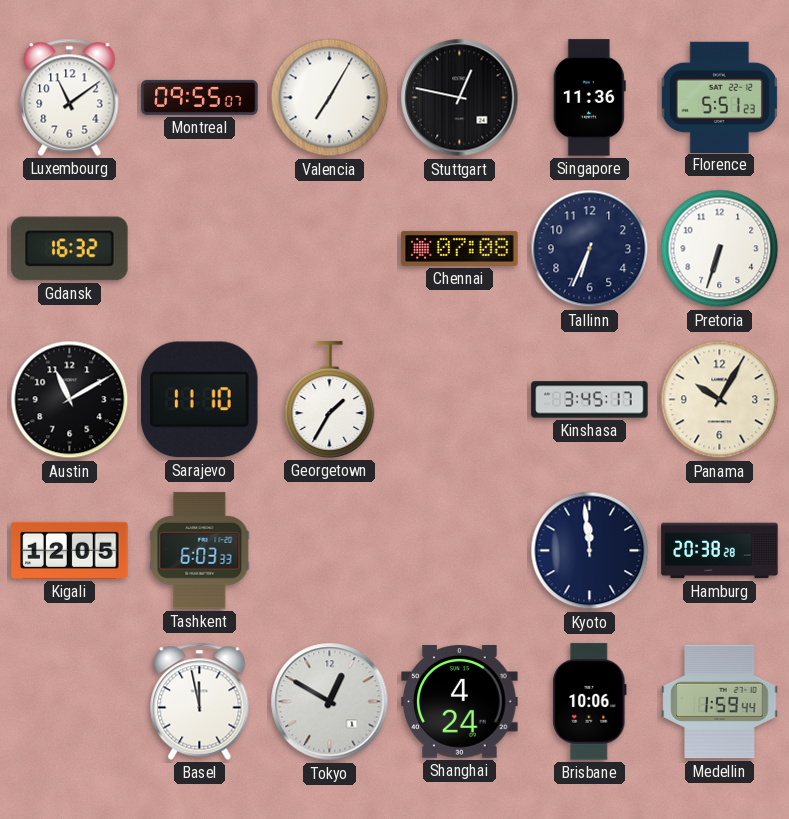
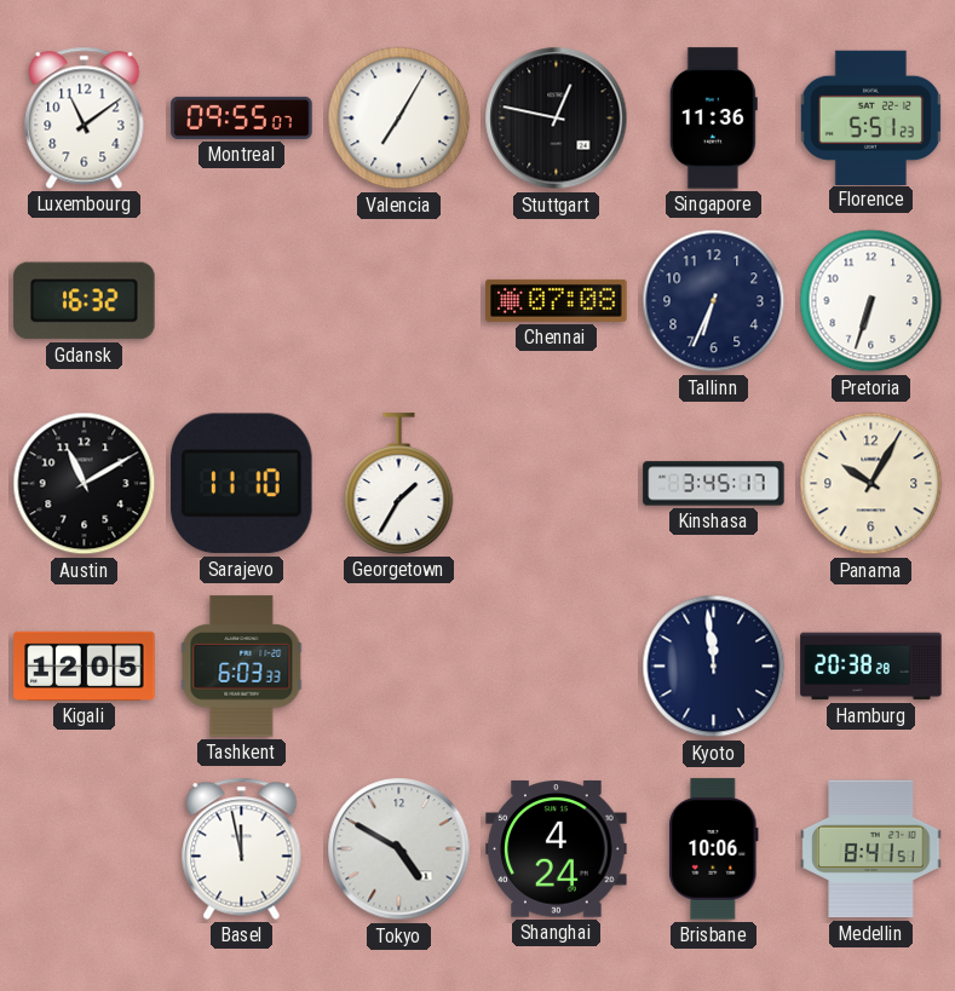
Tokyo: 12:50 -> 4:50 (399, 849)
Medellin: 1:59 -> 8:41 (871, 849)
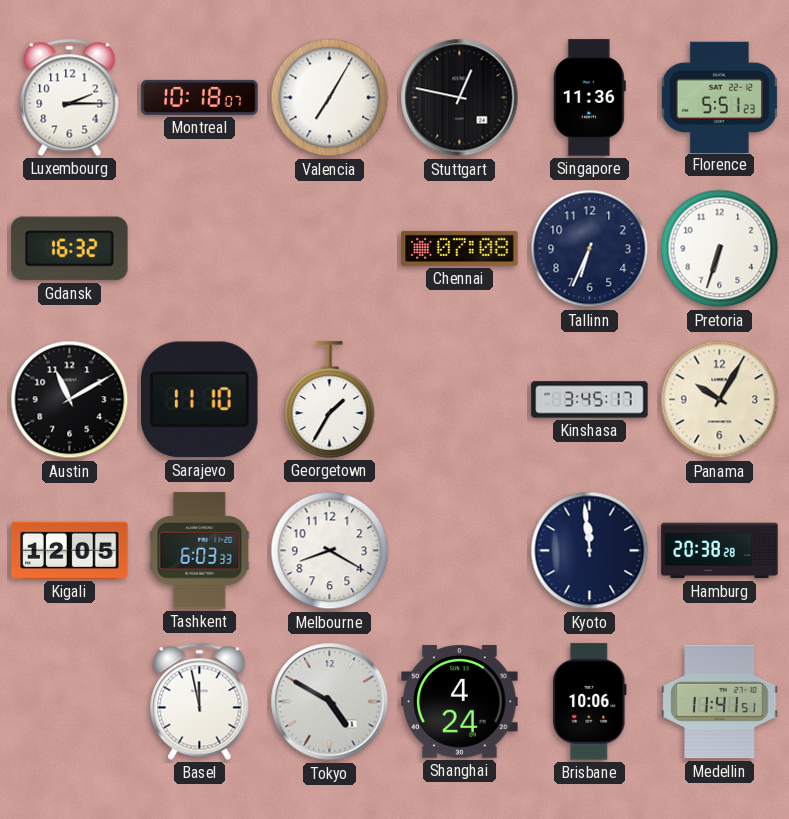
Luxembourg: 11:09 -> 2:15 (70, 97)
Montreal: 09:55 -> 10:18 (200, 97)
Melbourne: none -> 8:20 (330, 551)
Medellin: 8:41 -> 11:41 (720, 702)
